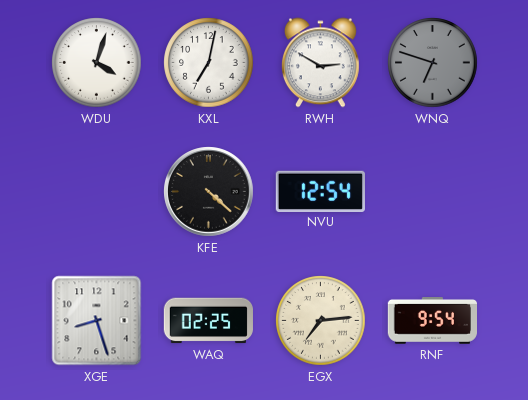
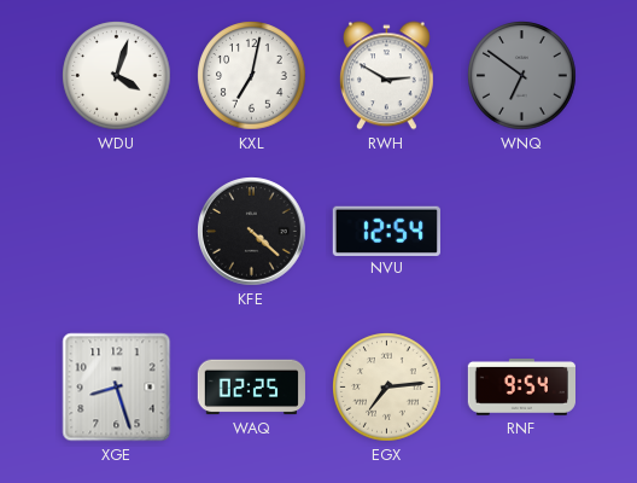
WNQ: 6:48 -> 6:51 (522, 76)
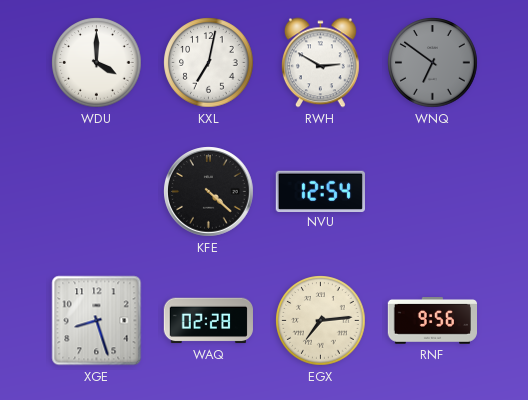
WDU: 4:03 -> 4:00 (97, 63)
WAQ: 02:25 -> 02:28 (208, 321)
RNF: 9:54 -> 9:56 (432, 321)
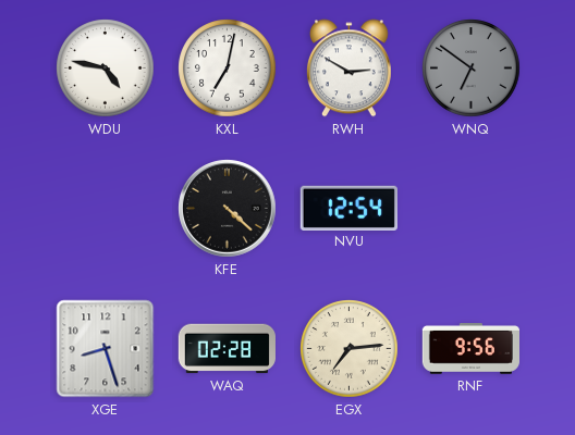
WDU: 4:00 -> 4:47 (106, 69)
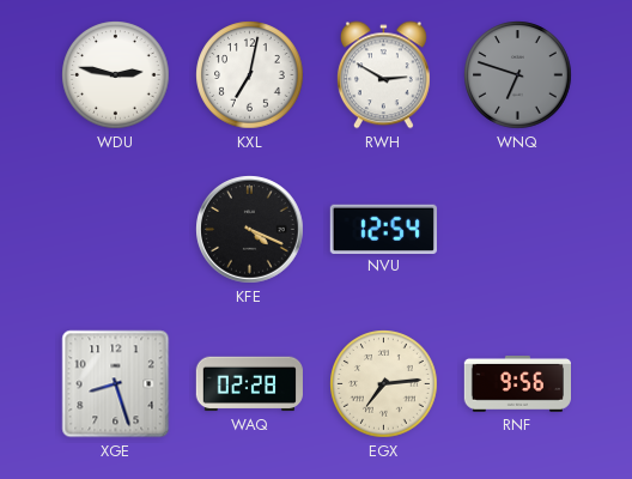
WDU: 4:47 -> 2:47 (116, 75)
WNQ: 6:51 -> 6:48 (518, 75)
KFE: 4:22 -> 4:19 (250, 230)
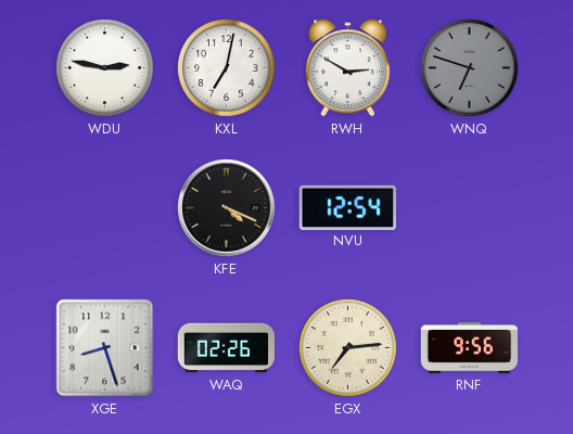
WAQ: 02:28 -> 02:26 (226, 348)
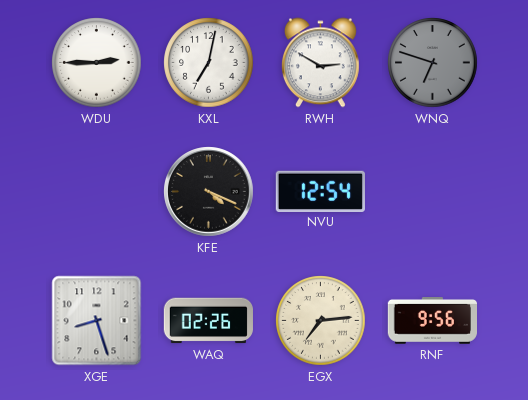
WDU: 2:47 -> 2:45 (97, 63)
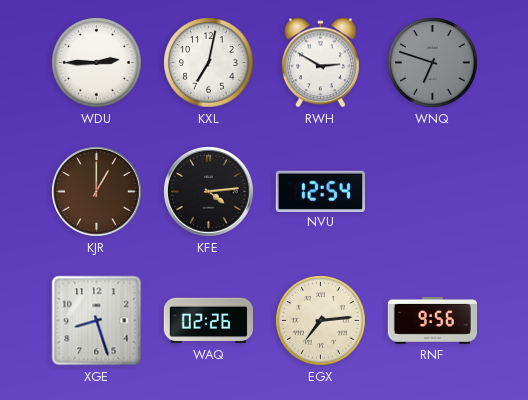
KJR: none -> 1:00 (97, 192)
KFE: 4:19 -> 4:14 (209, 192)
